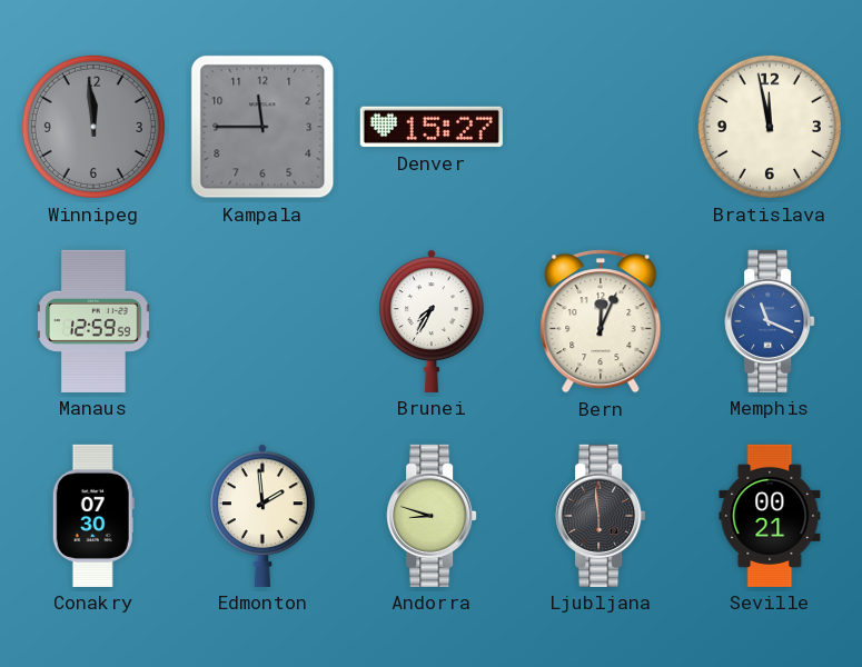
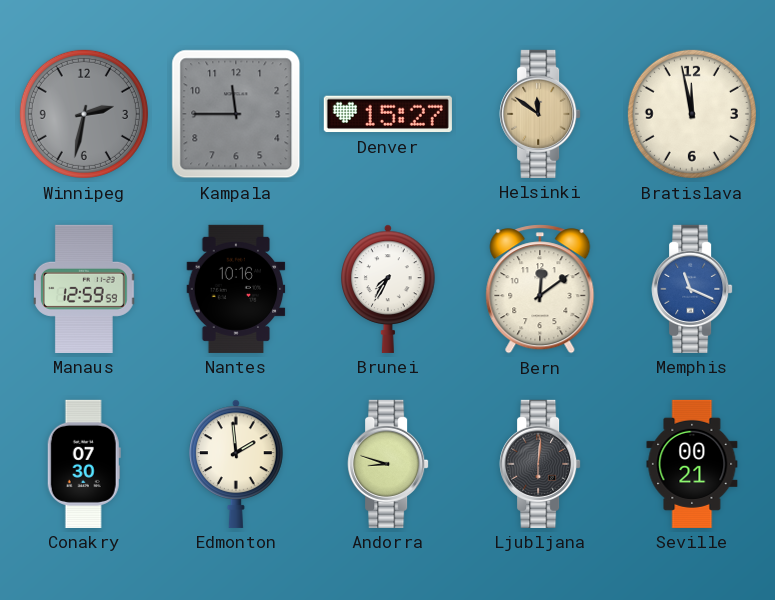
Winnipeg: 11:59 -> 2:32 (84, 114)
Helsinki: none -> 11:51 (540, 114)
Nantes: none -> 10:16 (236, 289)
Bern: 12:04 -> 12:09 (540, 289)
Ljubljana: 5:59 -> 6:01 (540, 464)
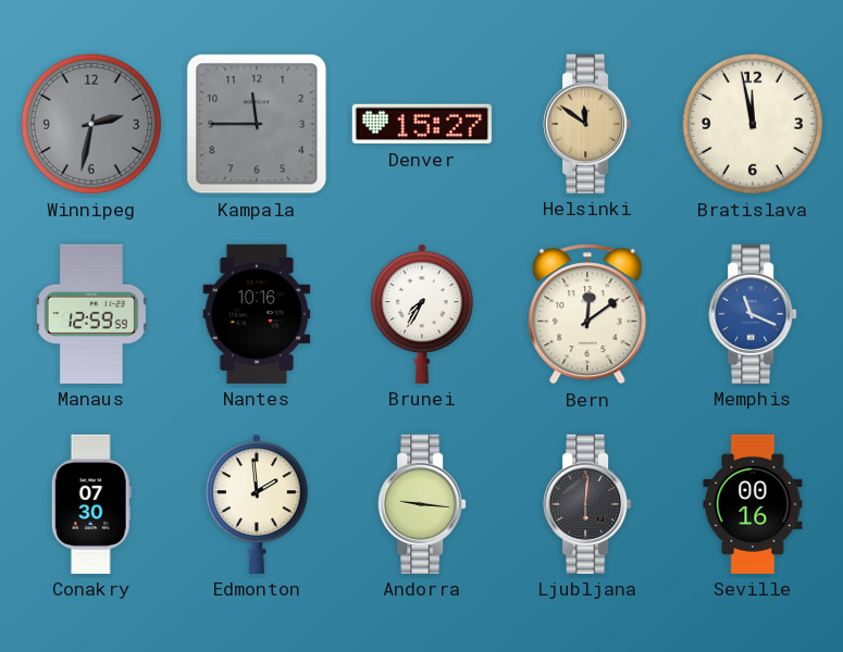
Andorra: 8:48 -> 9:16 (422, 504)
Seville: 00:21 -> 00:16 (753, 504)
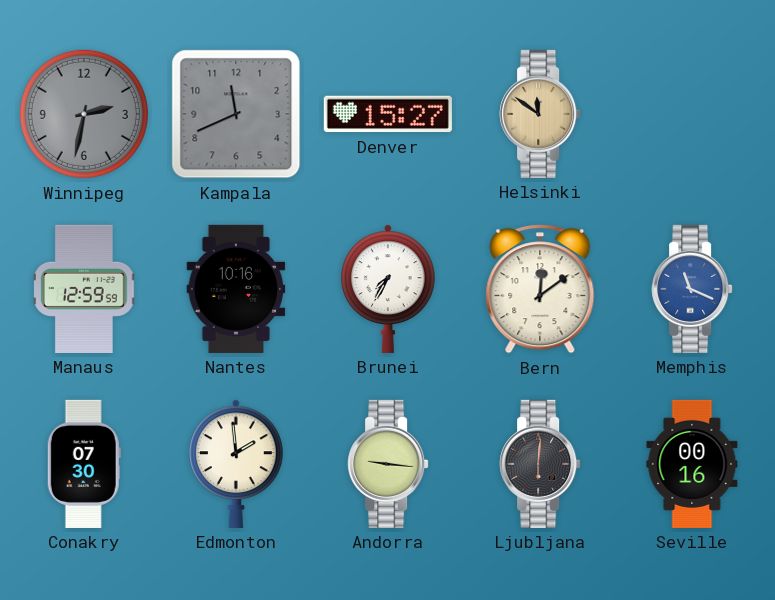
Kampala: 11:45 -> 11:41 (236, 114)
Bratislava: 11:58 -> none (753, 124)
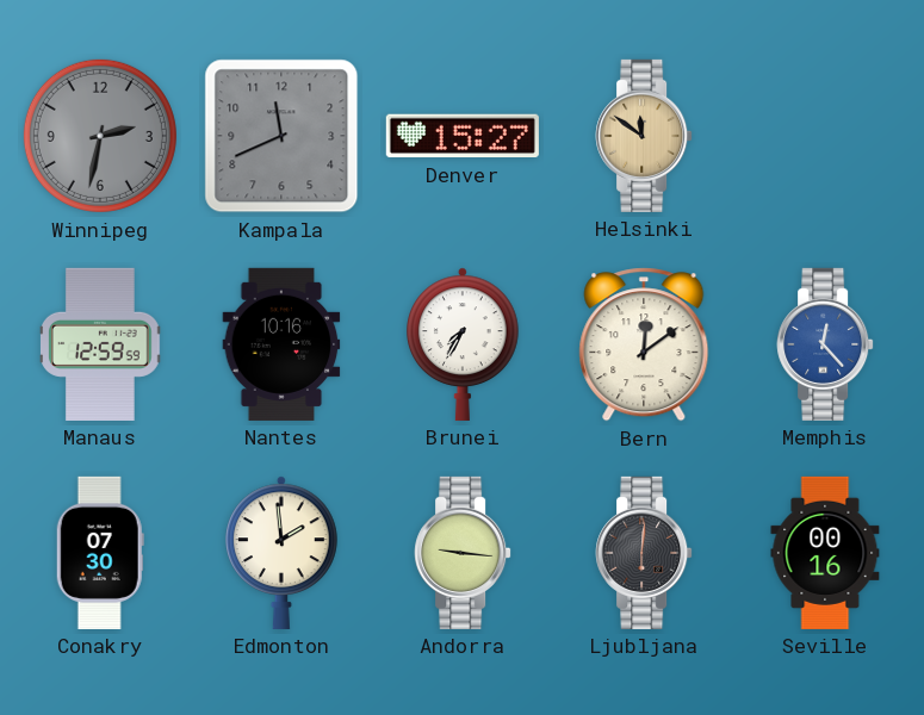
Memphis: 11:19 -> 12:23 (825, 344)
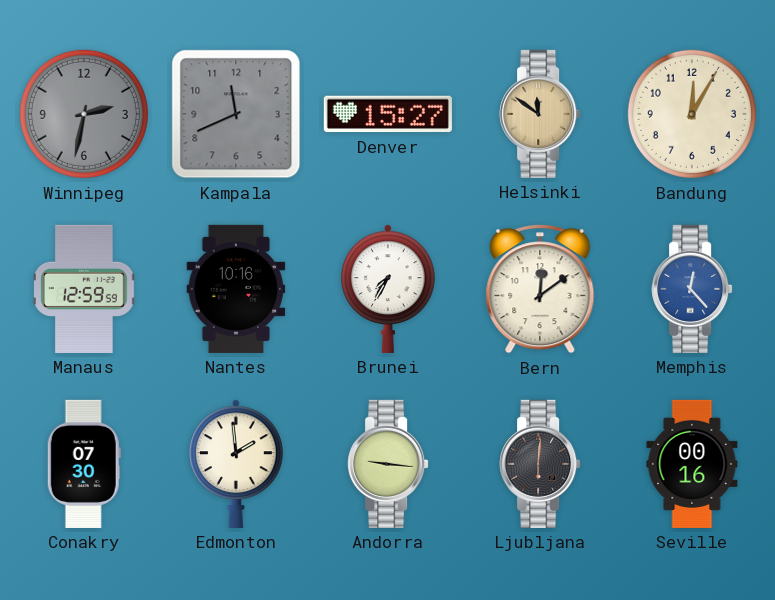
Bandung: none -> 12:05 (692, 114)
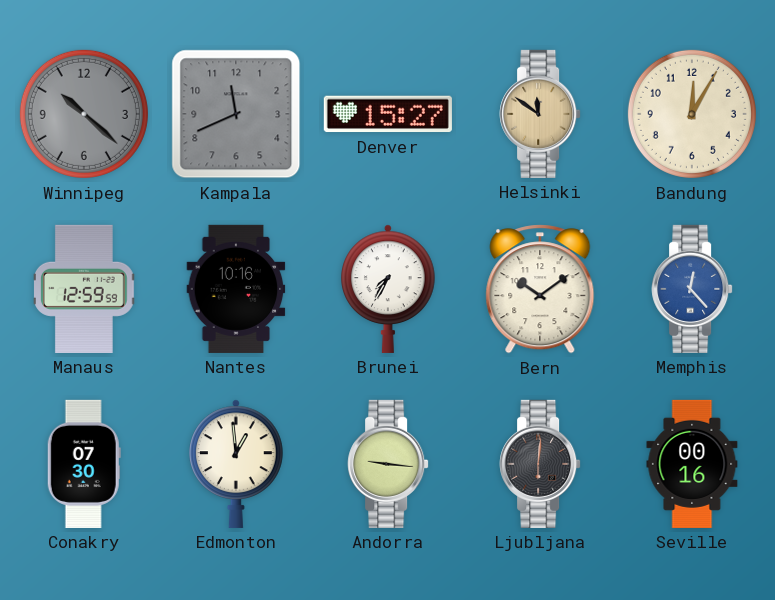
Winnipeg: 2:32 -> 10:22 (84, 114)
Bern: 12:09 -> 10:09 (540, 289)
Edmonton: 1:59 -> 12:59 (237, 464)
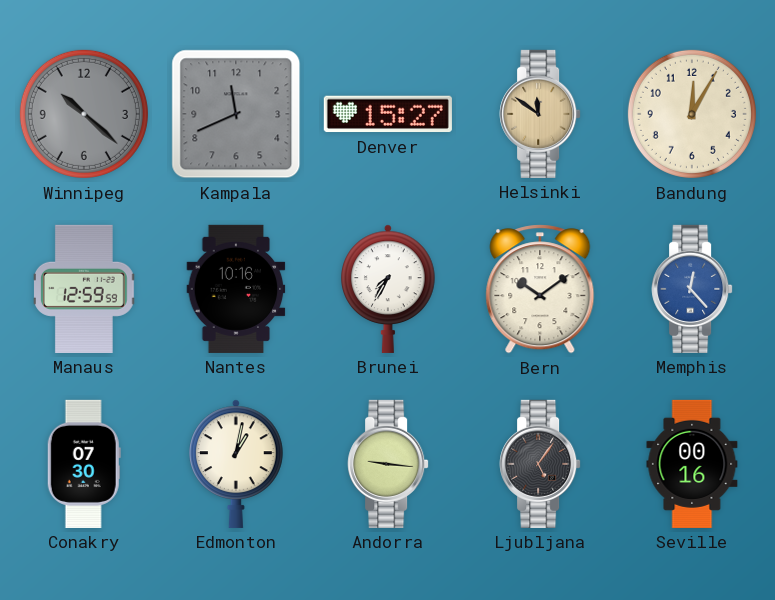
Edmonton: 12:59 -> 1:02 (237, 464)
Ljubljana: 6:01 -> 5:06 (540, 464)
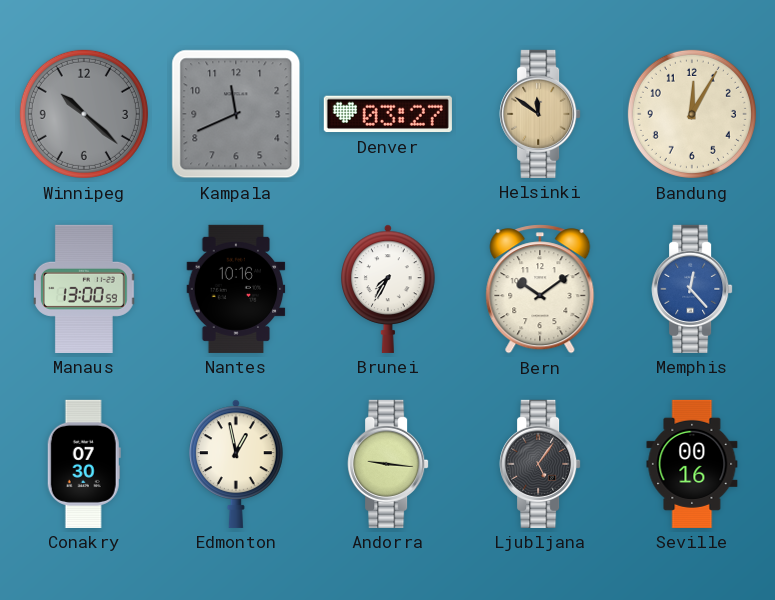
Denver: 15:27 -> 03:27 (388, 114)
Manaus: 12:59 -> 13:00 (85, 289)
Edmonton: 1:02 -> 12:58 (237, 464)
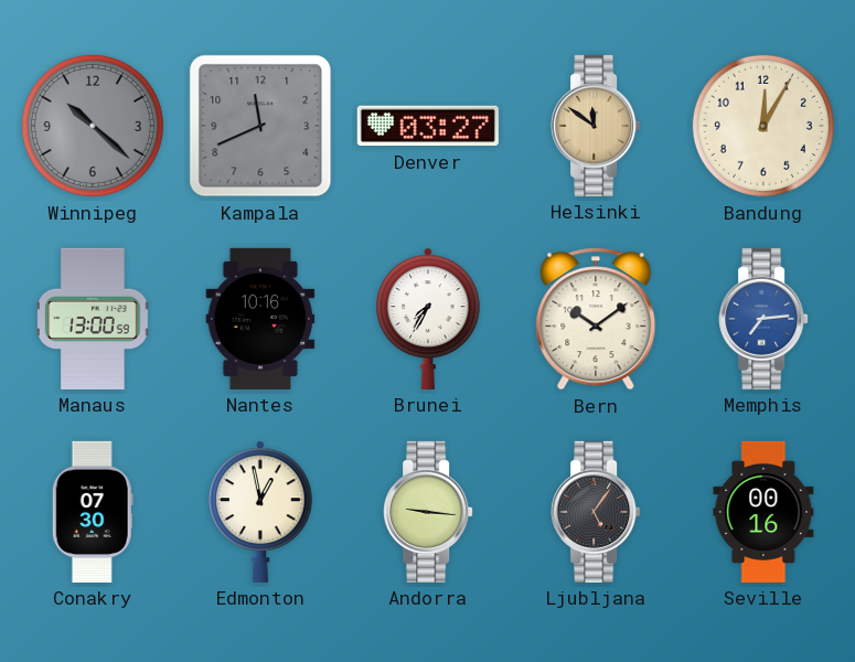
Memphis: 12:23 -> 7:14 (763, 319)
